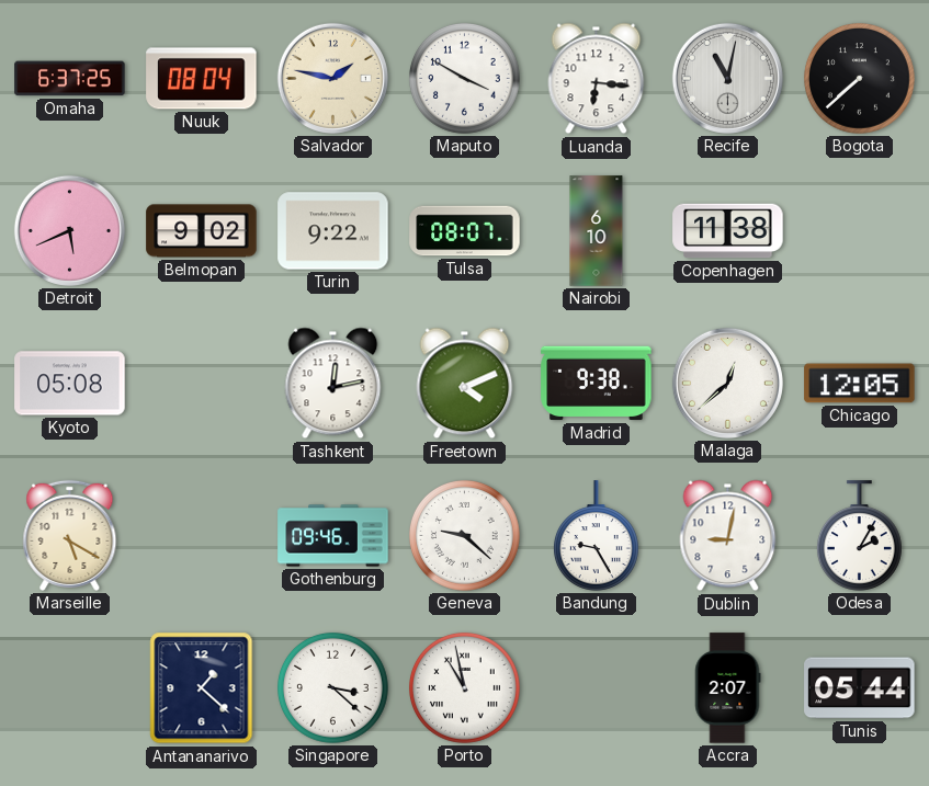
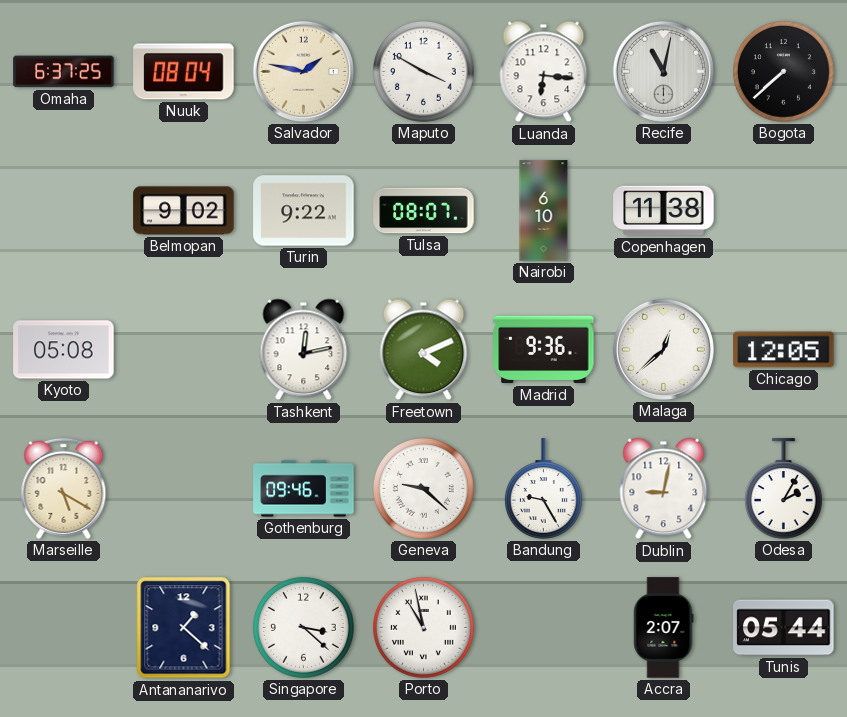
Detroit: 5:41 -> none (69, 230)
Madrid: 9:38 -> 9:36 (544, 350)
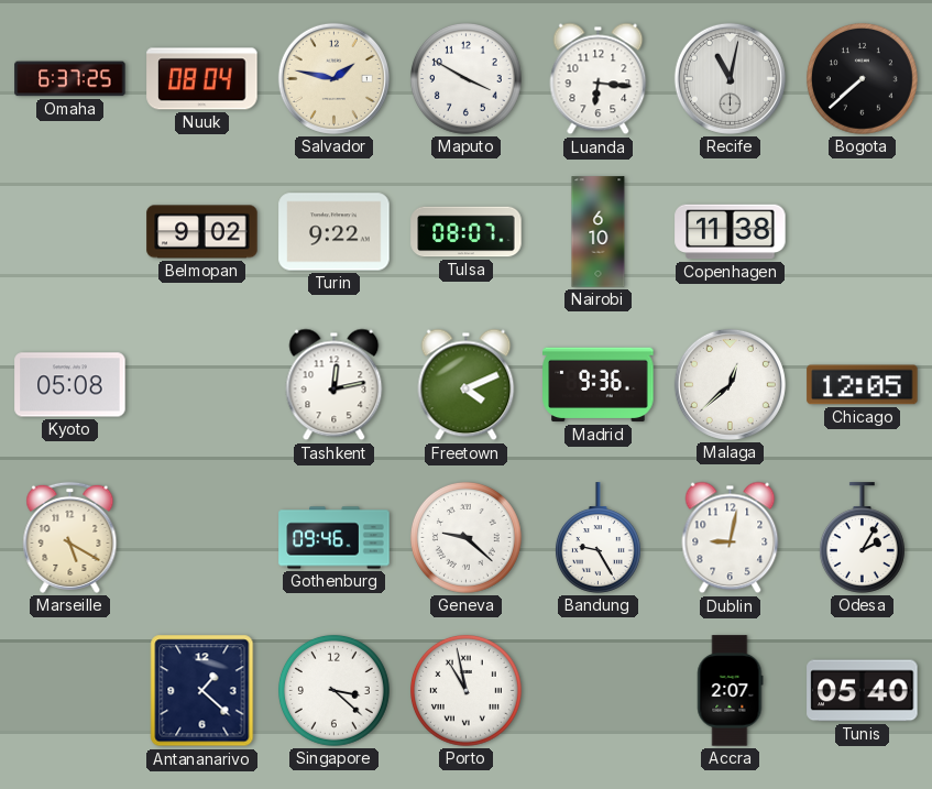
Tunis: 05:44 -> 05:40 (863, 691)
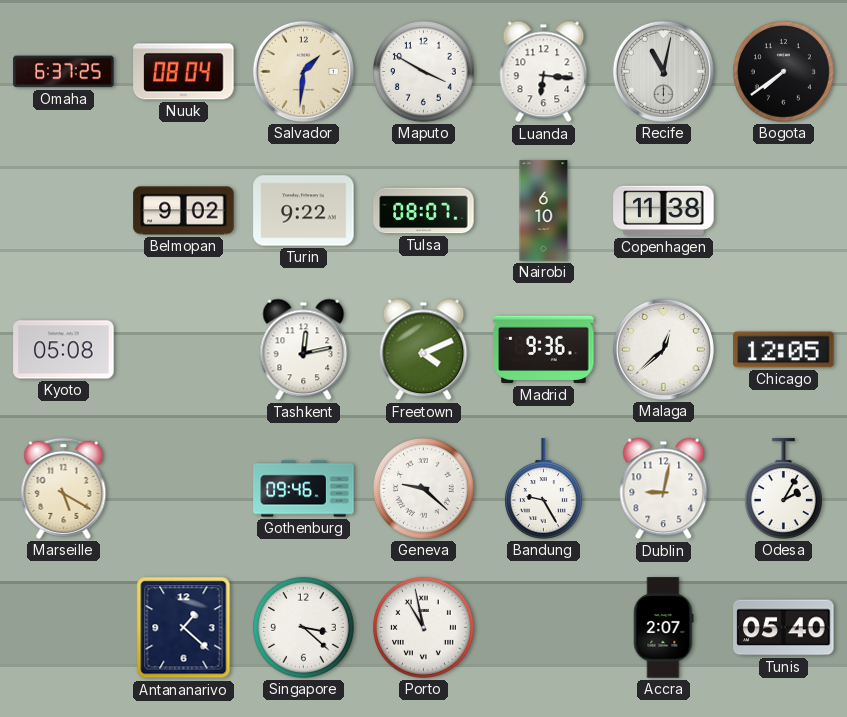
Salvador: 1:47 -> 1:31 (303, 71)
Bogota: 7:38 -> 7:39 (783, 71)
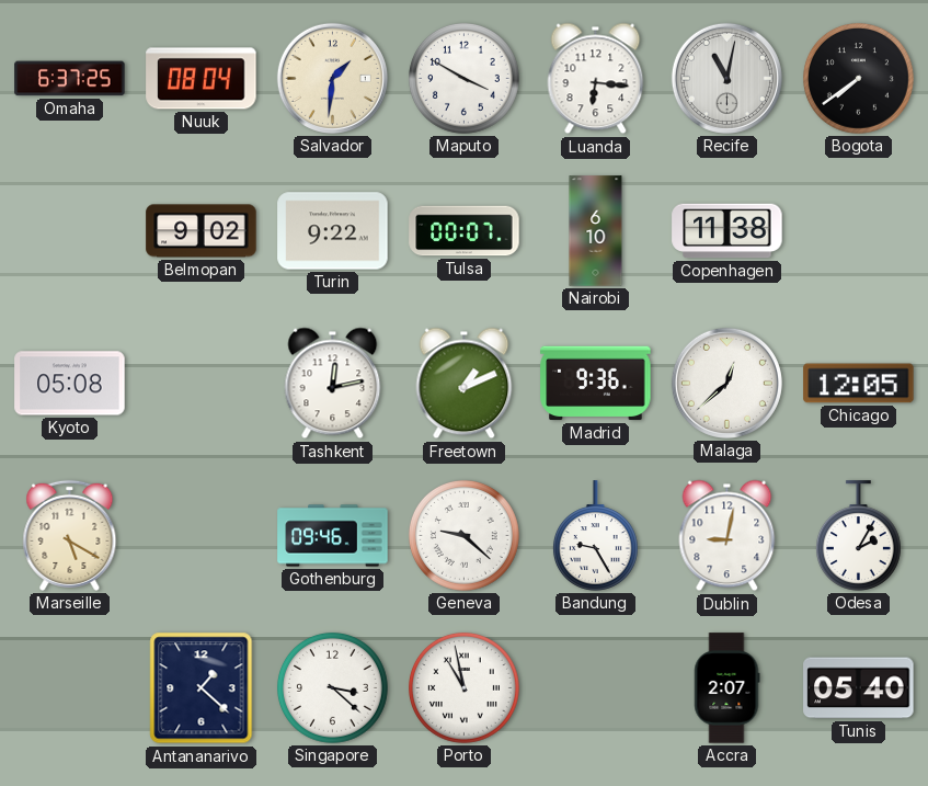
Tulsa: 08:07 -> 00:07 (465, 231)
Freetown: 4:11 -> 1:11 (465, 384)
